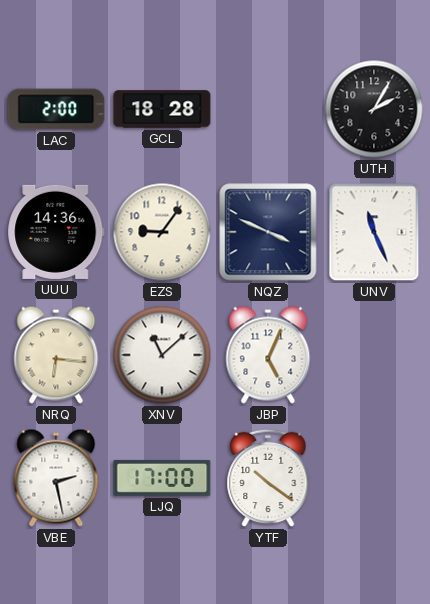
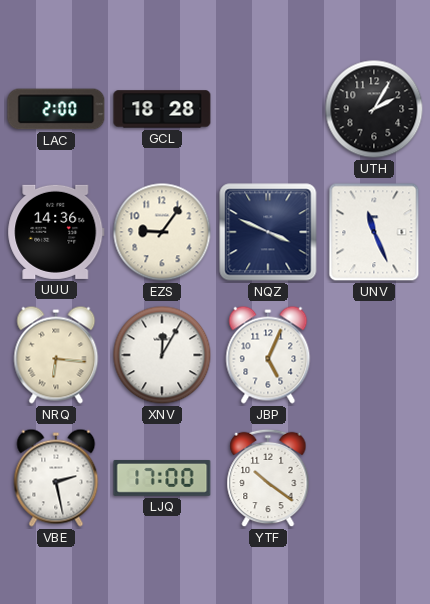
XNV: 11:08 -> 12:05 (162, 355)
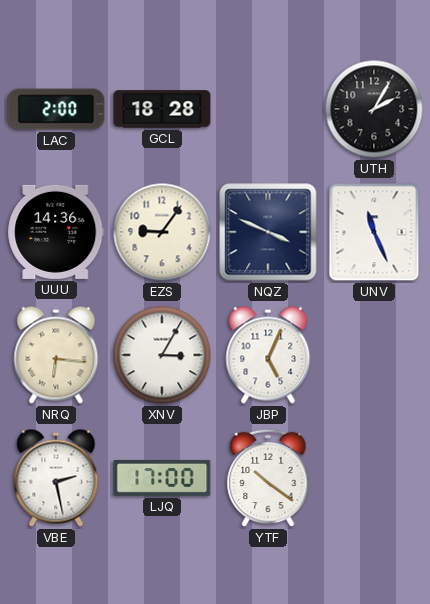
XNV: 12:05 -> 3:05 (162, 355)
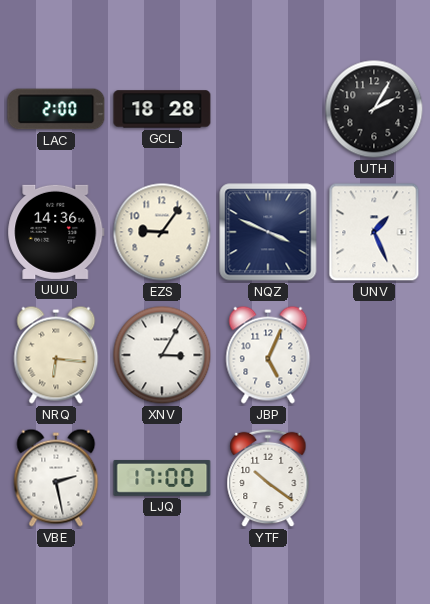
UNV: 11:26 -> 1:26 (374, 232)
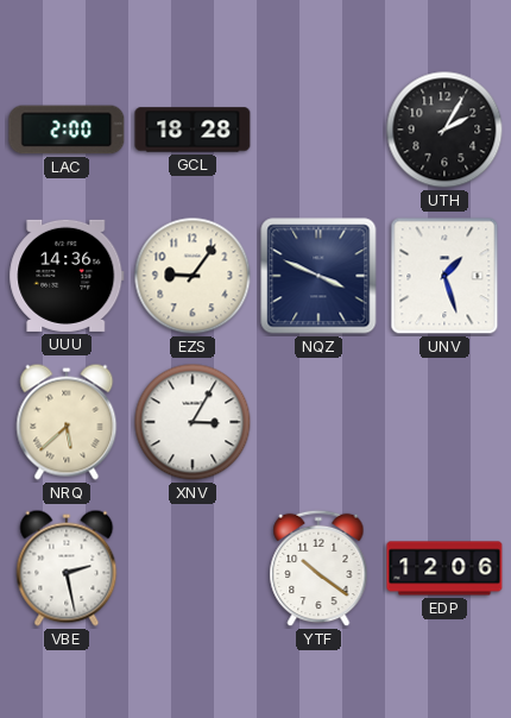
UNV: 1:26 -> 1:27 (444, 276)
NRQ: 6:16 -> 5:38 (67, 422)
JBP: 5:04 -> none (268, 355)
LJQ: 17:00 -> none (162, 478)
EDP: none -> 12:06 (444, 568)
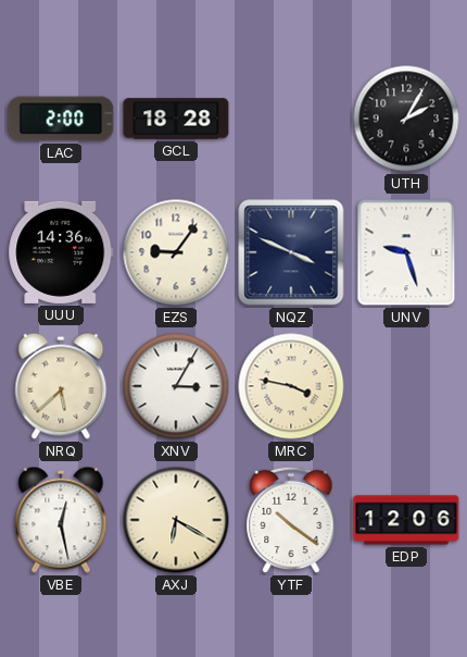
UNV: 1:27 -> 9:27 (406, 252)
MRC: none -> 3:47 (291, 386)
VBE: 2:28 -> 12:28 (61, 520)
AXJ: none -> 6:20 (176, 520)
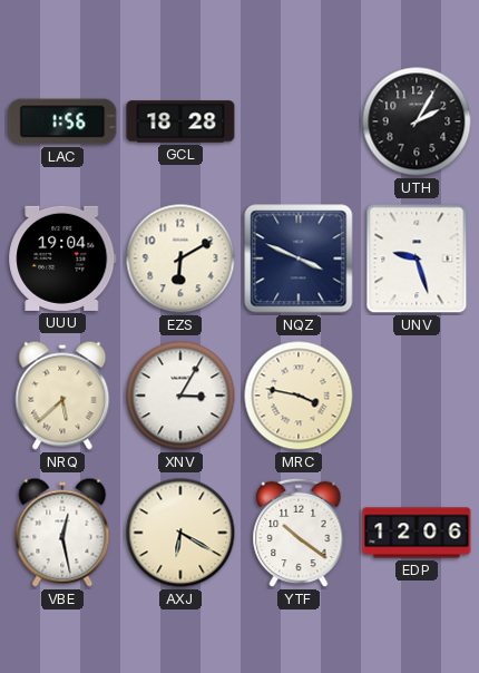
LAC: 2:00 -> 1:56 (62, 121)
UUU: 14:36 -> 19:04 (62, 259)
EZS: 9:06 -> 6:10 (180, 259)
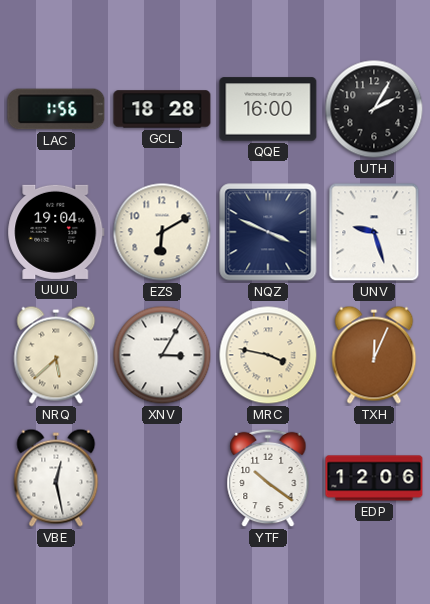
QQE: none -> 16:00 (268, 109)
TXH: none -> 12:04 (374, 355)
AXJ: 6:20 -> none (180, 533)
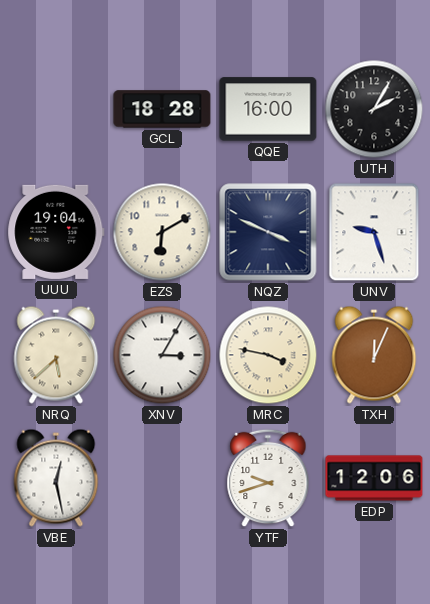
LAC: 1:56 -> none (56, 109)
YTF: 10:21 -> 9:42 (268, 478)
